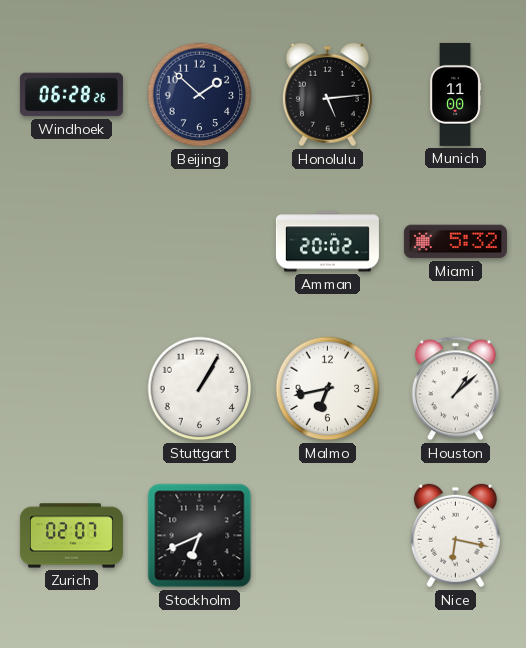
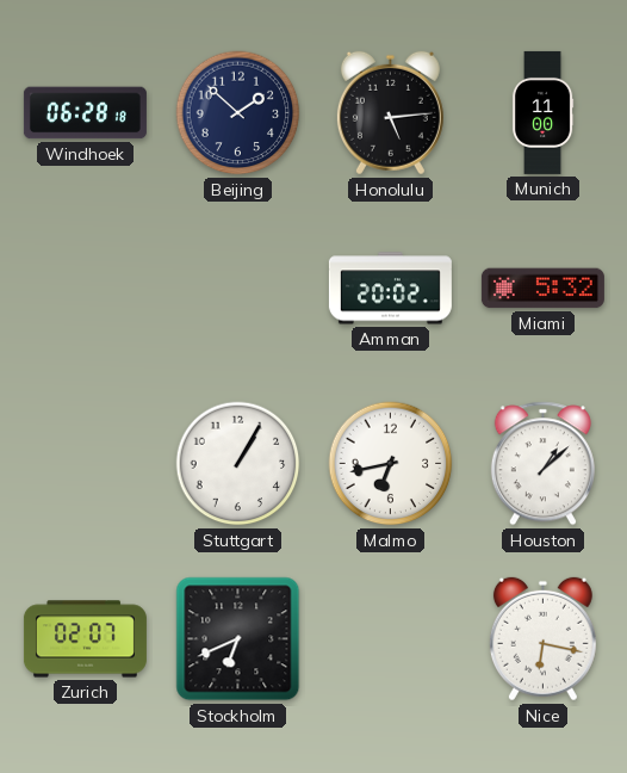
Windhoek: 06:28:26 -> 06:28:18 (85, 113)
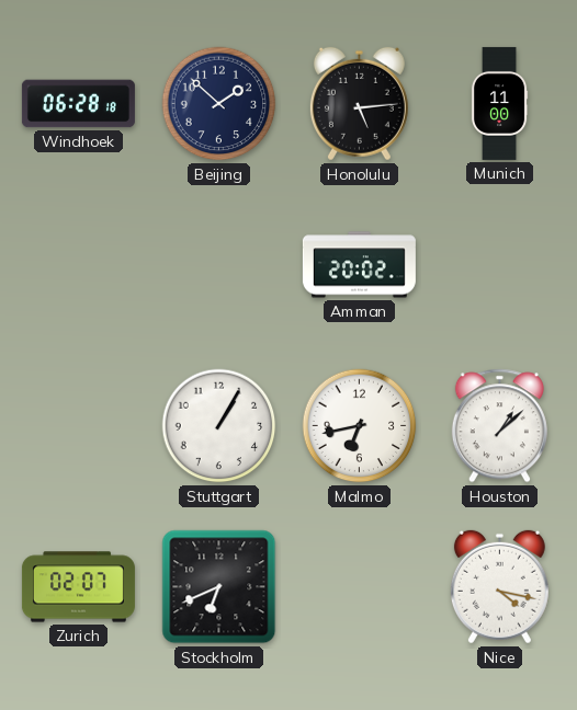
Miami: 5:32 -> none (542, 289)
Nice: 6:17 -> 4:17 (499, 587)
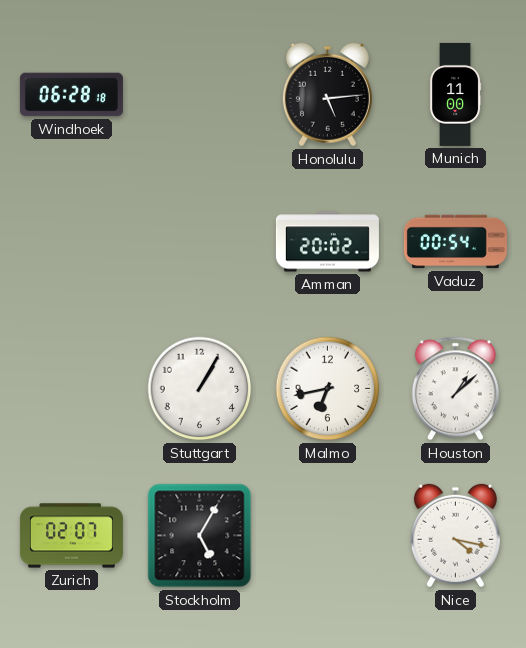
Beijing: 1:52 -> none (219, 104)
Vaduz: none -> 00:54 (455, 242)
Stockholm: 6:41 -> 5:05 (200, 536)
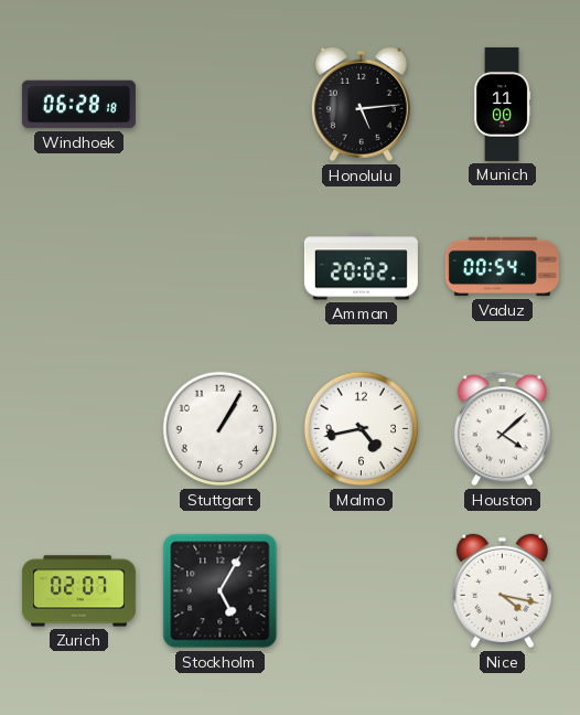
Malmo: 6:43 -> 4:43 (362, 429)
Houston: 1:08 -> 4:08 (502, 429)
